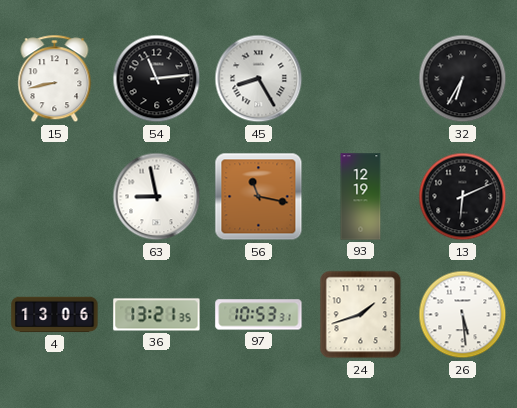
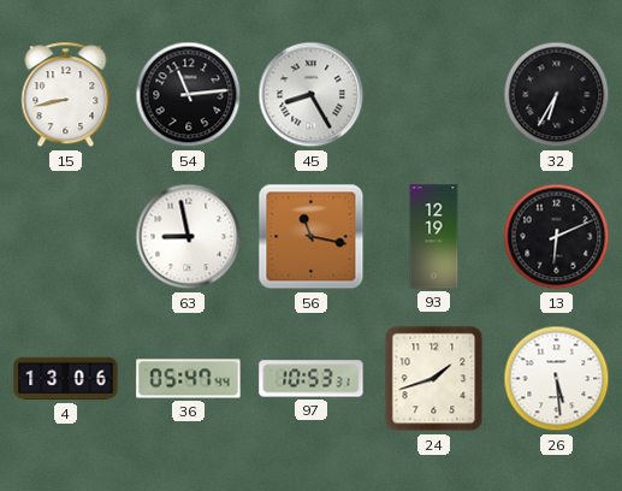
36: 13:21 -> 05:47 (189, 379)
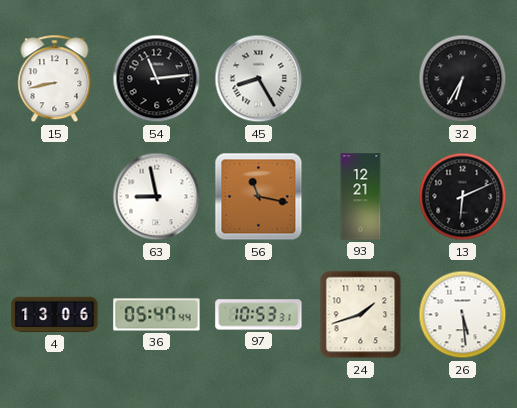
93: 12:19 -> 12:21 (361, 197)
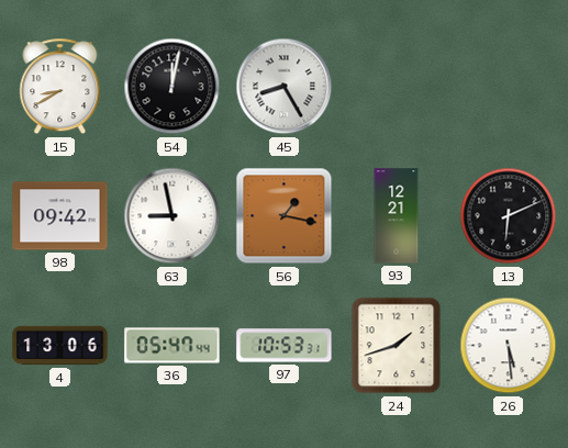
15: 8:43 -> 8:40 (60, 87)
54: 11:14 -> 12:02 (172, 87)
32: 6:35 -> none (463, 79)
98: none -> 09:42 (60, 216)
56: 11:17 -> 1:17 (285, 216)
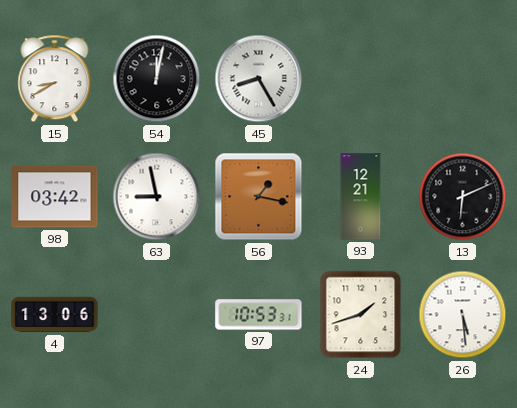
98: 09:42 -> 03:42 (55, 197)
36: 05:47 -> none (172, 346)
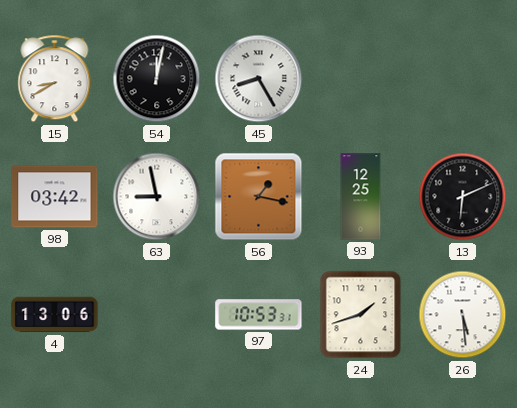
93: 12:21 -> 12:25 (361, 197)
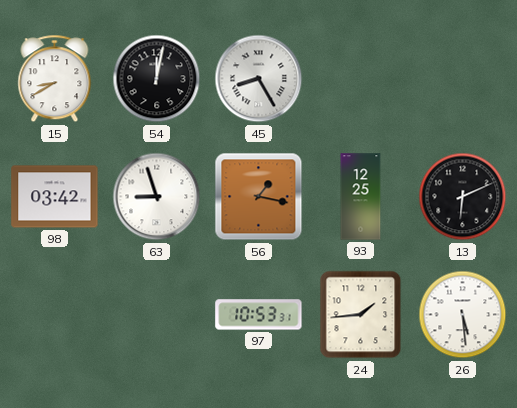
63: 8:58 -> 8:57 (157, 197)
4: 13:06 -> none (55, 315)
24: 1:42 -> 1:44 (361, 315)
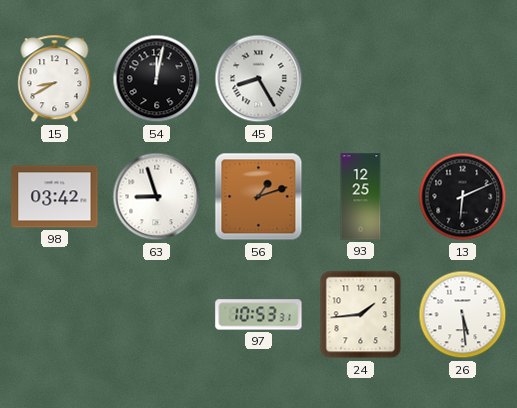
56: 1:17 -> 1:12 (259, 197)
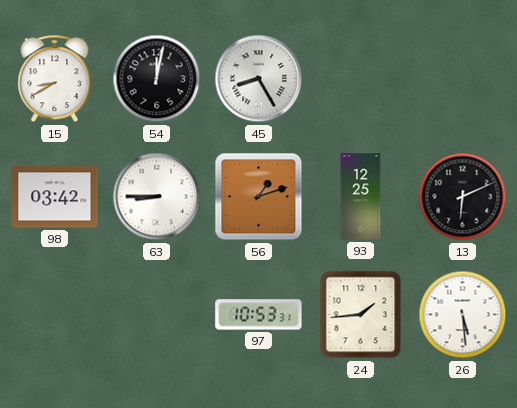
63: 8:57 -> 8:45 (157, 197)
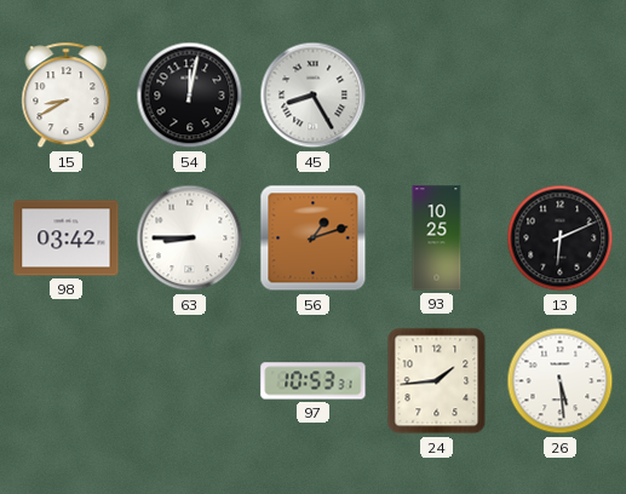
93: 12:25 -> 10:25 (437, 239)
